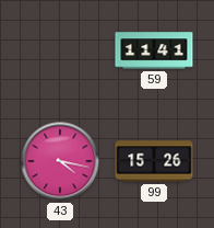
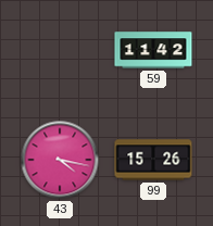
59: 11:41 -> 11:42 (153, 50)
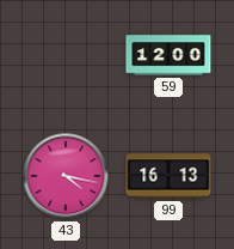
59: 11:42 -> 12:00 (168, 55)
99: 15:26 -> 16:13 (168, 176)
